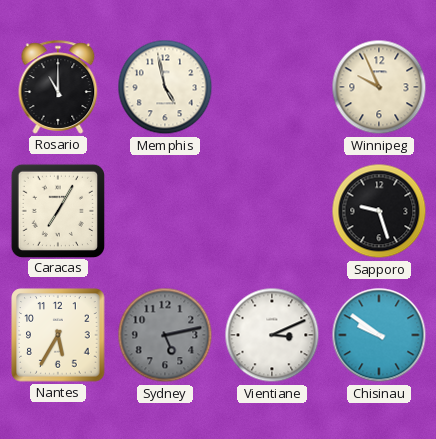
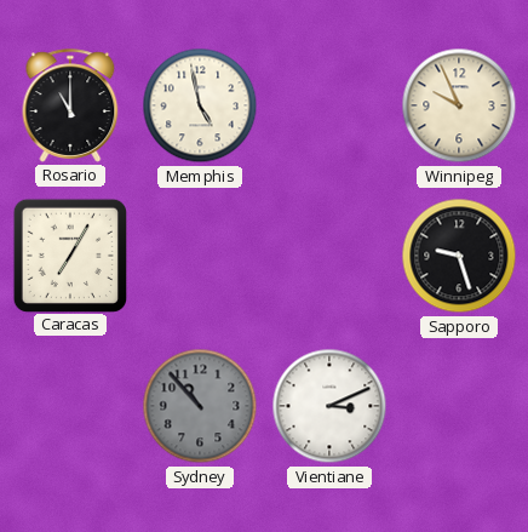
Nantes: 5:35 -> none (58, 335)
Sydney: 5:13 -> 10:53 (200, 406)
Chisinau: 9:51 -> none (379, 335)
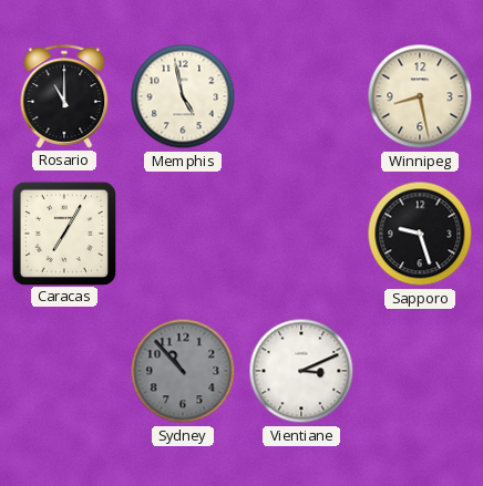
Winnipeg: 9:56 -> 8:28 (420, 96)
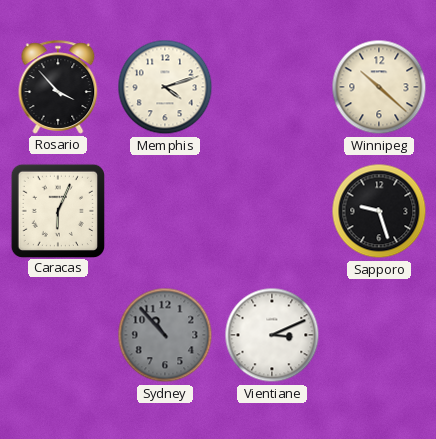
Rosario: 11:00 -> 3:53 (58, 87)
Memphis: 4:58 -> 4:12 (165, 87)
Winnipeg: 8:28 -> 10:22 (379, 87)
Caracas: 7:05 -> 6:04 (57, 210)
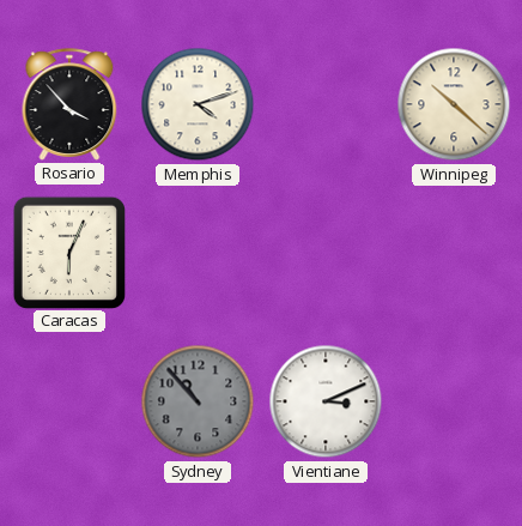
Sapporo: 9:27 -> none (379, 211)
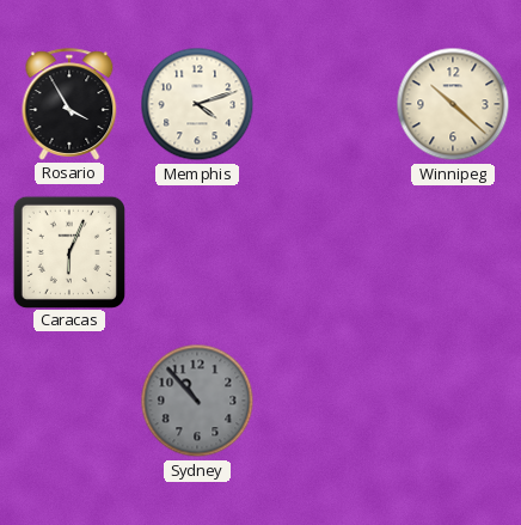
Rosario: 3:53 -> 3:55 (69, 104)
Vientiane: 3:11 -> none (326, 401)
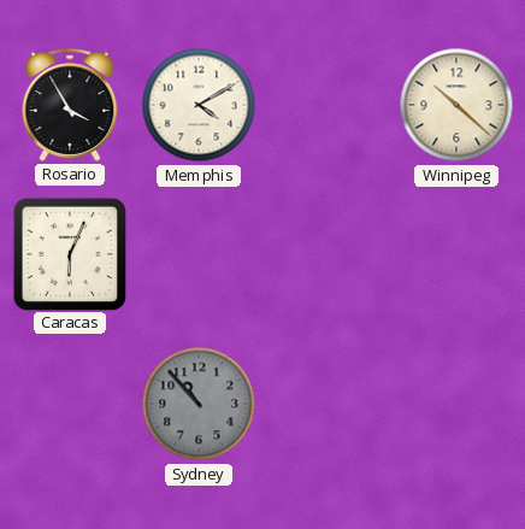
Memphis: 4:12 -> 4:10 (199, 105)
